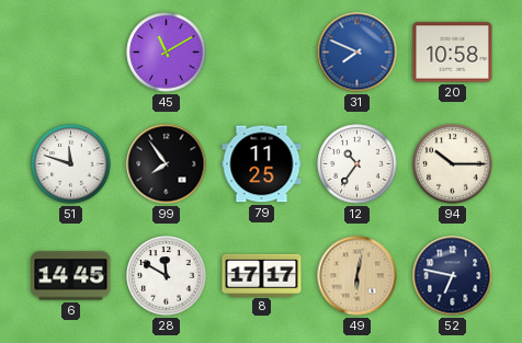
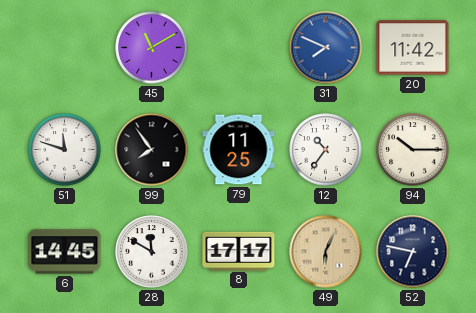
20: 10:58 -> 11:42 (413, 48)
49: 6:02 -> 6:04 (326, 252)
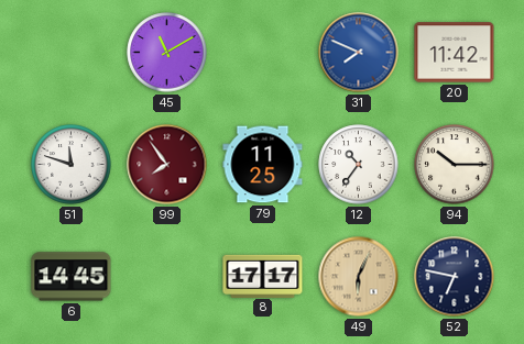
99 dial: black -> burgundy (167, 165)
28: 11:50 -> none (152, 252)
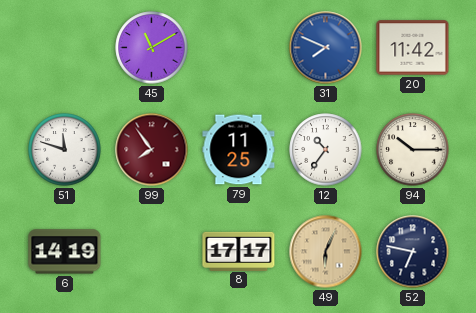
6: 14:45 -> 14:19 (65, 252)
